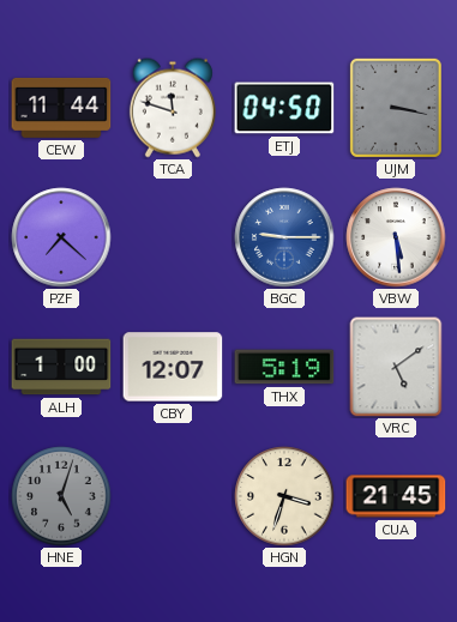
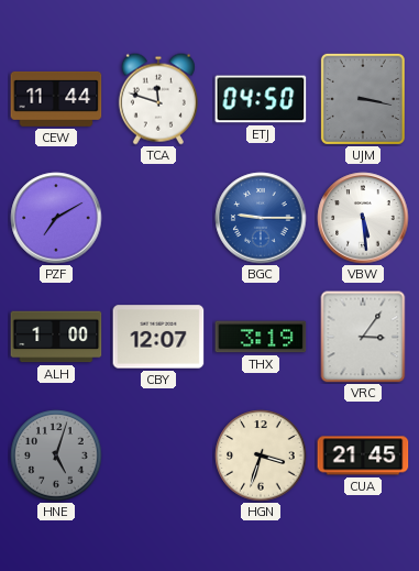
PZF: 7:22 -> 7:10 (56, 218)
THX: 5:19 -> 3:19 (261, 337)
VRC: 5:09 -> 3:06 (363, 337)
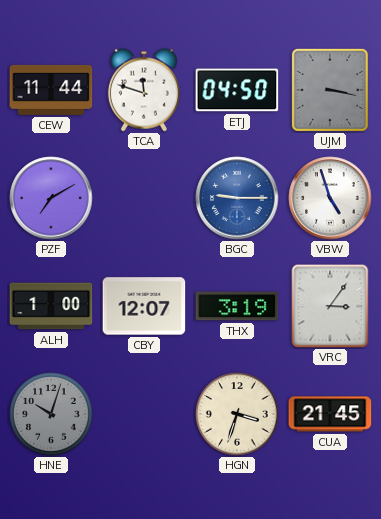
VBW: 5:29 -> 4:57 (330, 198)
HNE: 5:03 -> 10:03 (51, 414)
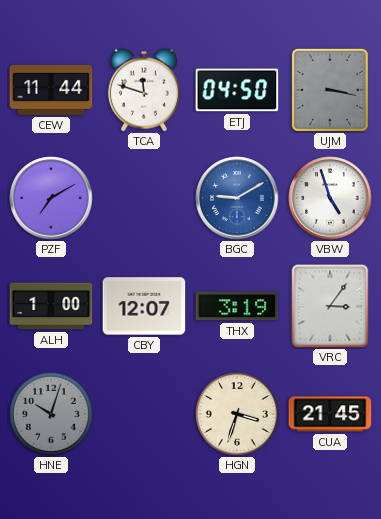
BGC: 9:15 -> 9:10 (237, 198)
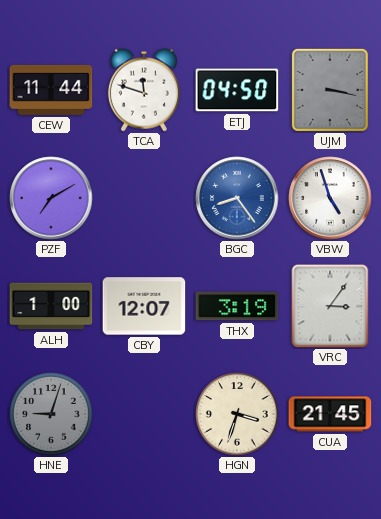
BGC: 9:10 -> 8:24 (237, 198)
HNE: 10:03 -> 9:03 (51, 414)
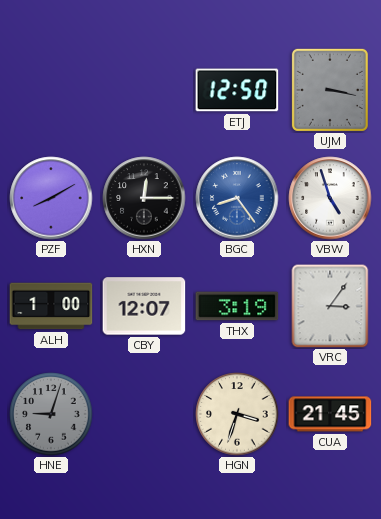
CEW: 11:44 -> none (51, 90)
TCA: 11:48 -> none (144, 90)
ETJ: 04:50 -> 12:50 (237, 90)
PZF: 7:10 -> 8:10 (51, 198)
HXN: none -> 12:15 (144, 198)
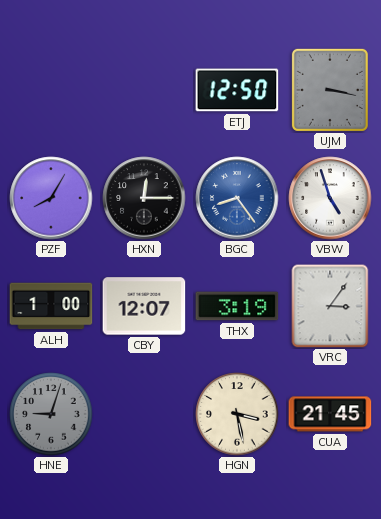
PZF: 8:10 -> 8:05 (51, 198)
HGN: 3:33 -> 3:28 (237, 414)
